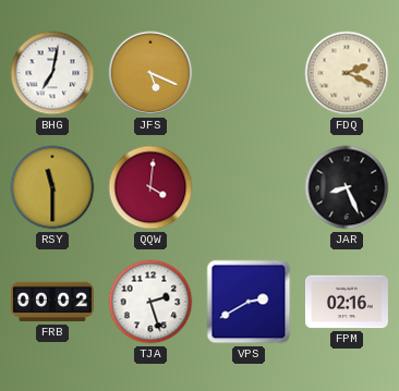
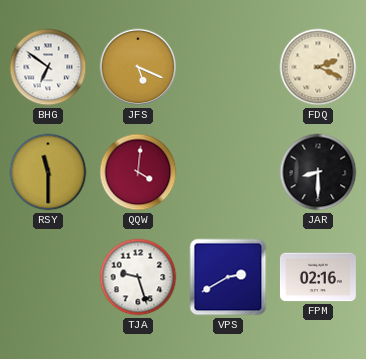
BHG: 7:02 -> 6:51 (48, 67)
JAR: 8:26 -> 8:30 (318, 172)
FRB: 00:02 -> none (52, 302)
TJA: 2:27 -> 9:27 (138, 277)
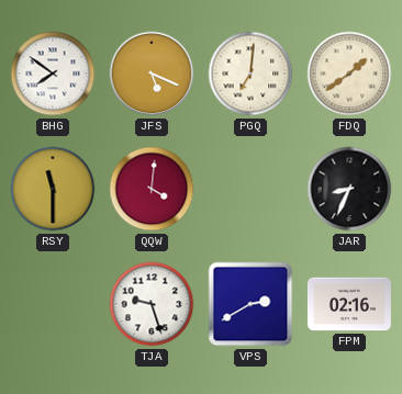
BHG: 6:51 -> 7:51 (53, 74)
PGQ: none -> 7:01 (250, 74)
FDQ: 2:19 -> 1:39 (349, 74)
JAR: 8:30 -> 8:34 (349, 189)
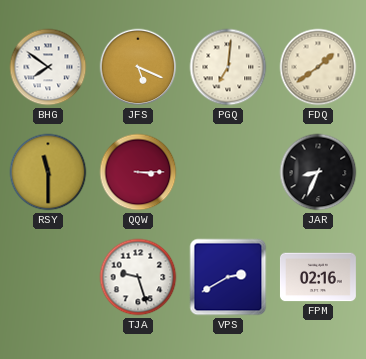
QQW: 4:01 -> 3:15 (138, 172)
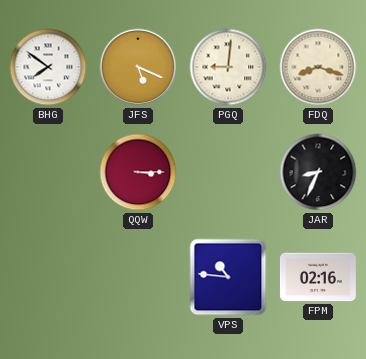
PGQ: 7:01 -> 9:01 (228, 67)
FDQ: 1:39 -> 8:18 (318, 67)
RSY: 11:30 -> none (48, 172)
TJA: 9:27 -> none (138, 277)
VPS: 2:40 -> 10:46 (228, 277)
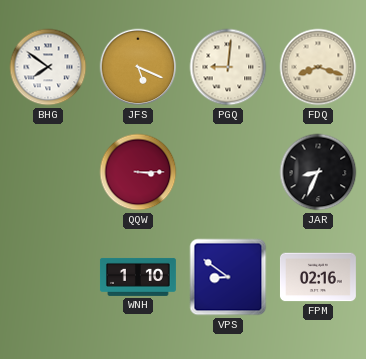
WNH: none -> 1:10 (138, 277)
VPS: 10:46 -> 8:51 (228, 277)
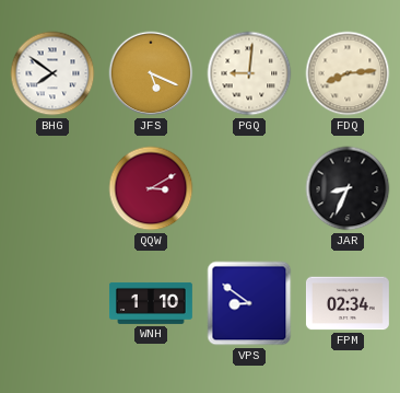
FDQ: 8:18 -> 8:14 (348, 73)
QQW: 3:15 -> 3:10 (151, 188)
FPM: 02:16 -> 02:34 (348, 303)
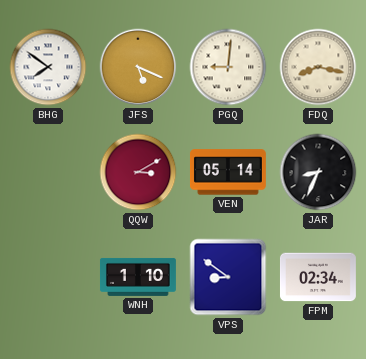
FDQ: 8:14 -> 8:17 (318, 67)
VEN: none -> 05:14 (228, 172)
